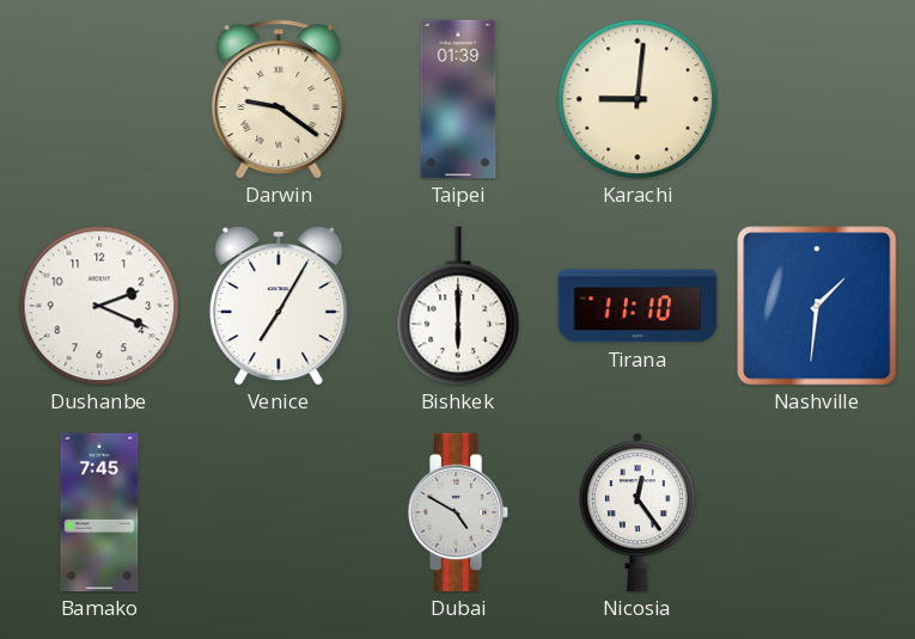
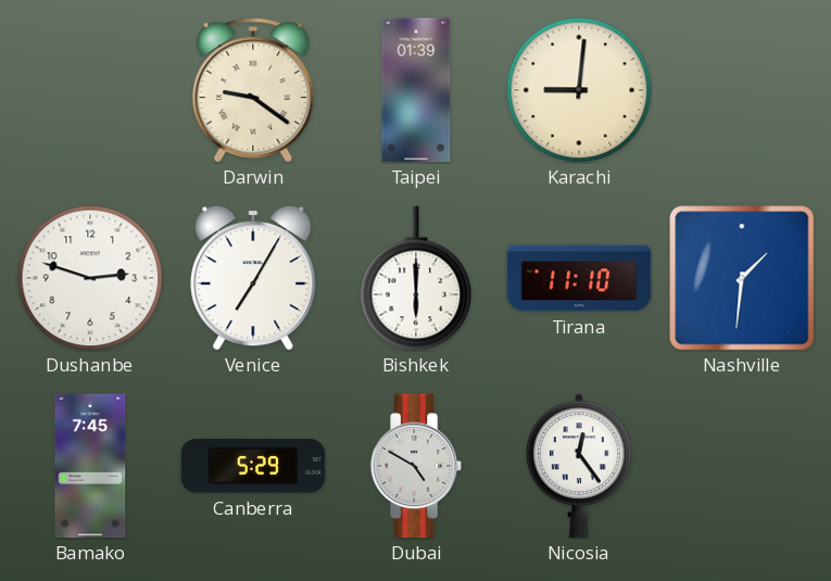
Dushanbe: 2:19 -> 2:48 (90, 278)
Canberra: none -> 5:29 (253, 466)
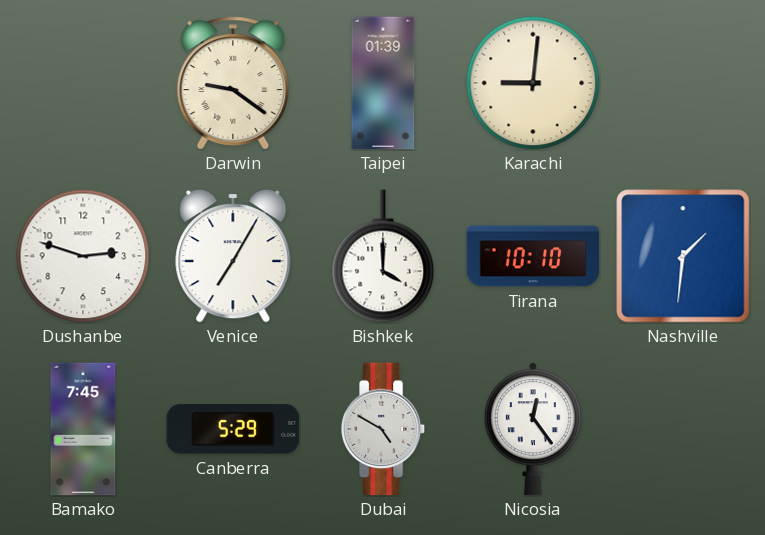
Bishkek: 6:00 -> 4:00 (383, 256)
Tirana: 11:10 -> 10:10 (533, 256)
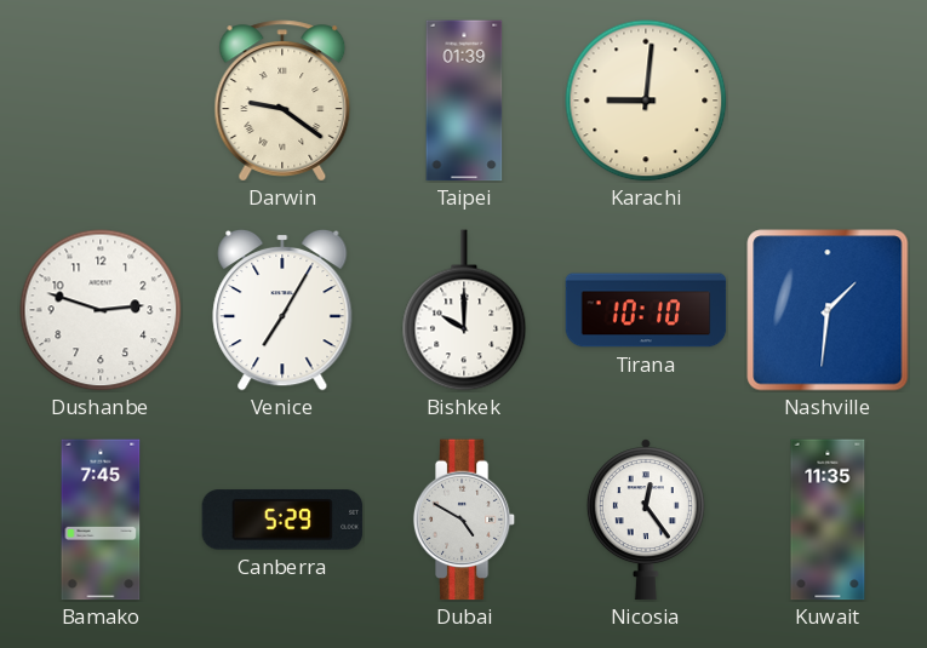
Bishkek: 4:00 -> 10:00 (464, 310)
Kuwait: none -> 11:35 (828, 520)
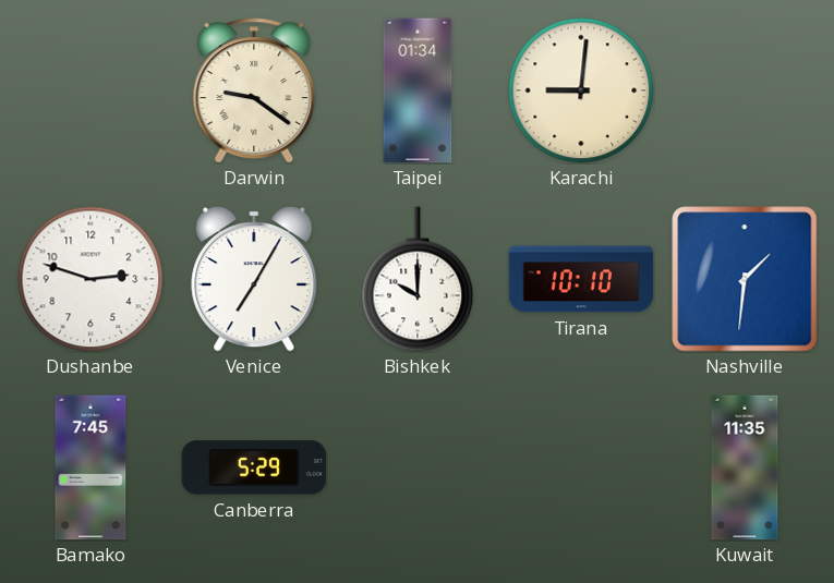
Taipei: 01:39 -> 01:34 (418, 90)
Dubai: 4:50 -> none (464, 520)
Nicosia: 12:24 -> none (646, 520)
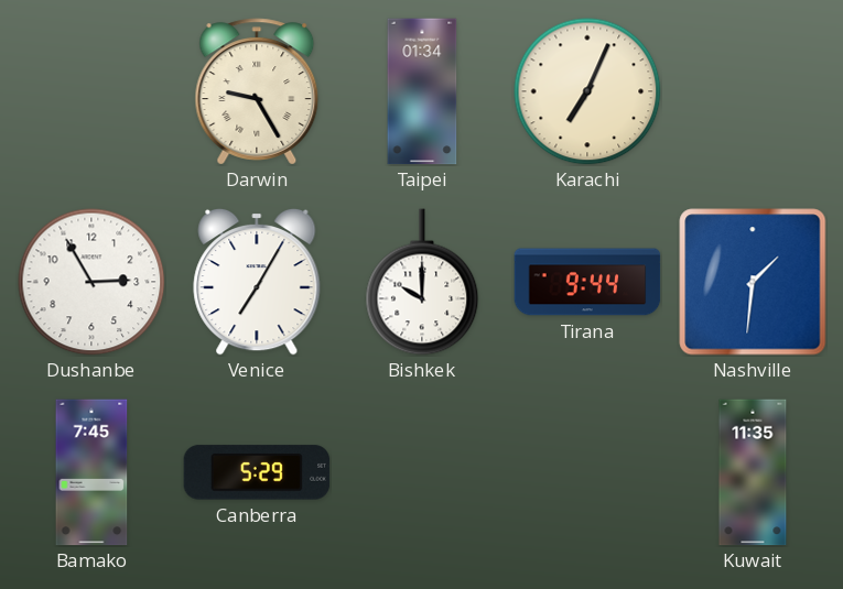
Darwin: 9:21 -> 9:25 (257, 91)
Karachi: 9:01 -> 7:04 (587, 91)
Dushanbe: 2:48 -> 2:55 (91, 282)
Tirana: 10:10 -> 9:44 (587, 282)
